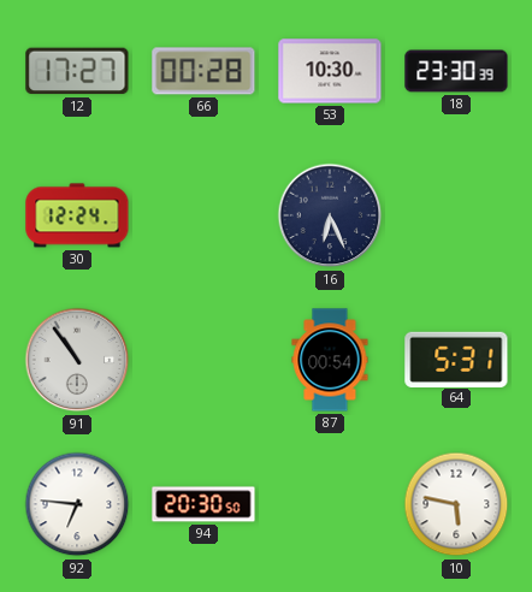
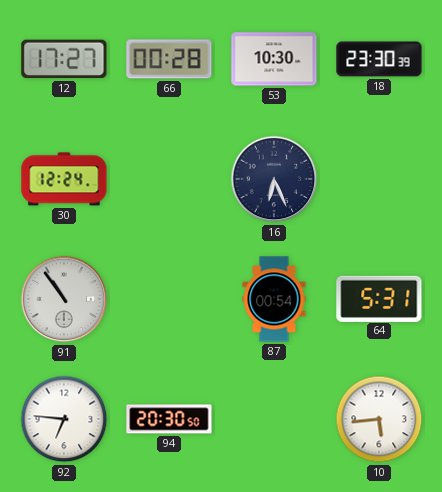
10: 5:47 -> 5:44 (379, 419)
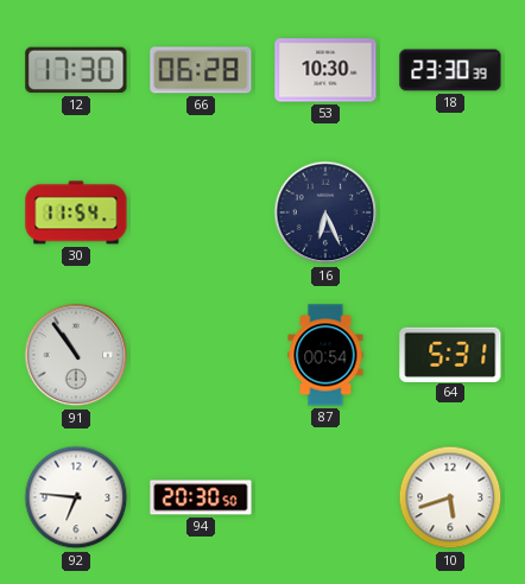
12: 17:27 -> 17:30 (76, 70)
66: 00:28 -> 06:28 (201, 70)
30: 12:24 -> 11:54 (76, 212)
10: 5:44 -> 5:42 (450, 497)
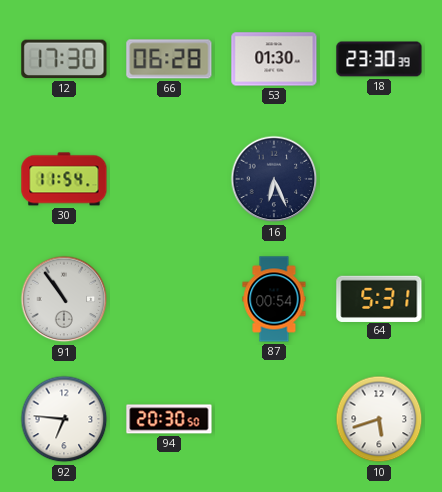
53: 10:30 -> 01:30 (274, 59)
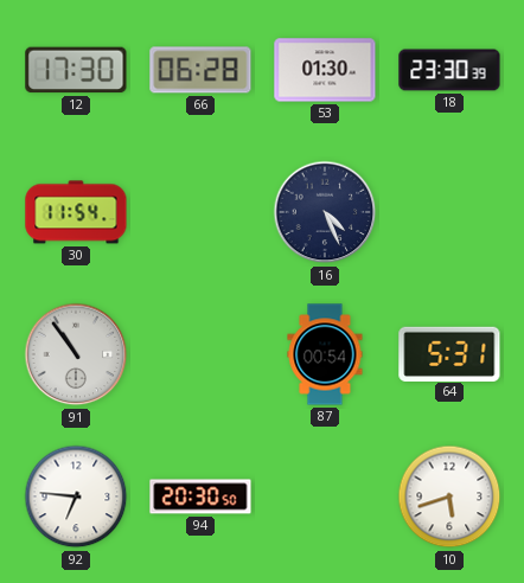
16: 6:26 -> 4:26 (325, 212)
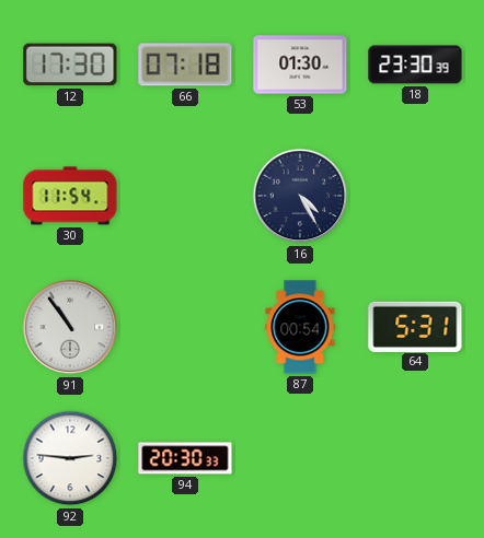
66: 06:28 -> 07:18 (185, 65)
16: 4:26 -> 4:25 (300, 196)
92: 6:46 -> 2:46 (70, 458)
94: 20:30:50 -> 20:30:33 (185, 458)
10: 5:42 -> none (449, 496)
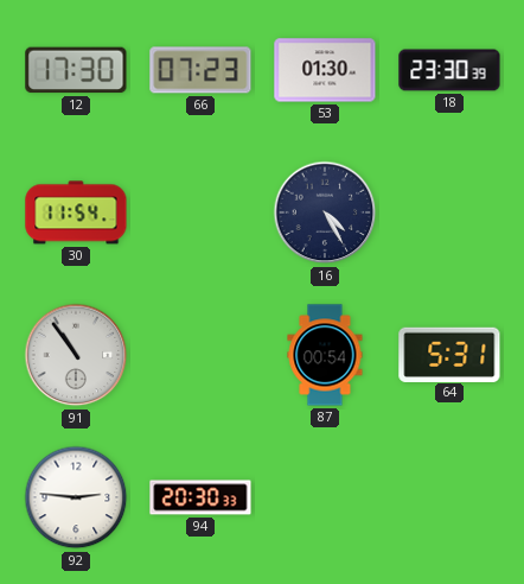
66: 07:18 -> 07:23 (200, 70)
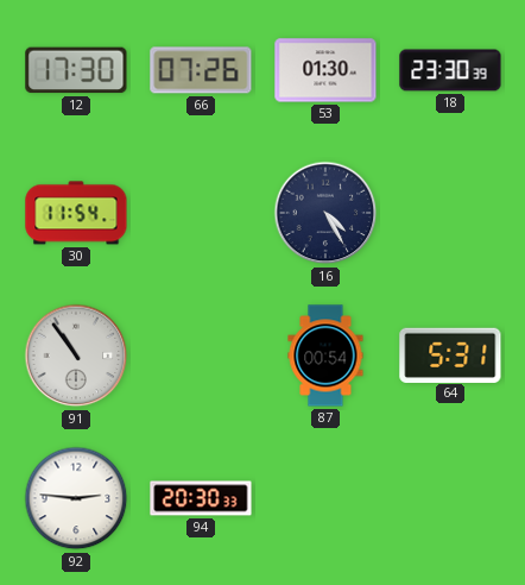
66: 07:23 -> 07:26 (201, 70)
